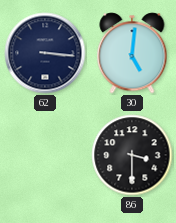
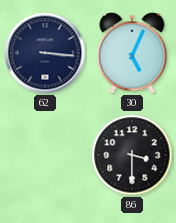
30: 5:01 -> 5:04 (132, 53)
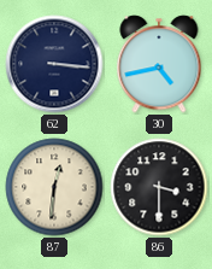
30: 5:04 -> 4:43 (159, 64)
87: none -> 12:31 (54, 187)
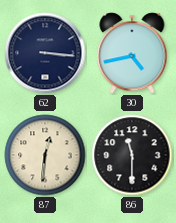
86: 3:30 -> 11:30 (132, 155)
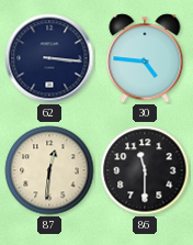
30: 4:43 -> 4:46 (145, 58)
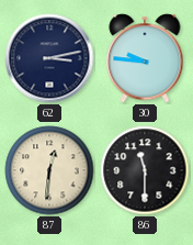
62: 3:16 -> 3:13 (49, 58)
30: 4:46 -> 9:46 (145, 58)
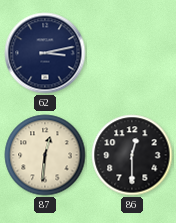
30: 9:46 -> none (145, 58)
86: 11:30 -> 12:30 (132, 155)
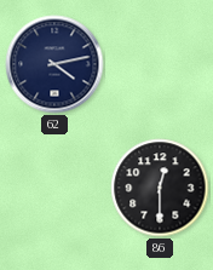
62: 3:13 -> 4:13 (54, 64)
87: 12:31 -> none (45, 155)
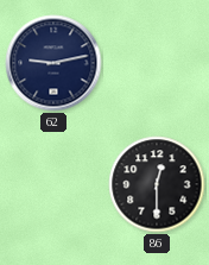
62: 4:13 -> 9:13 (53, 63)
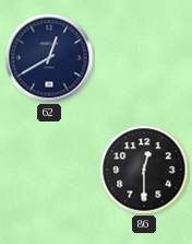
62: 9:13 -> 12:40 (49, 58)
